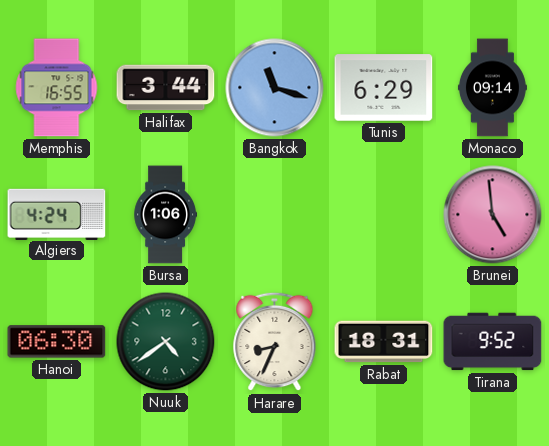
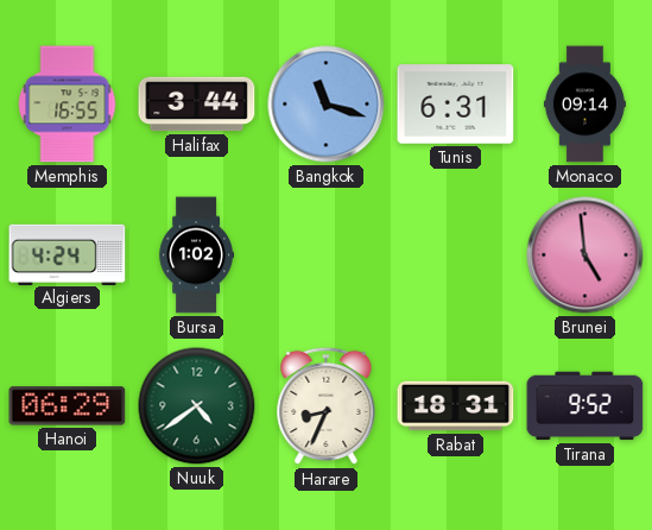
Tunis: 6:29 -> 6:31 (456, 105)
Bursa: 1:06 -> 1:02 (196, 255)
Hanoi: 06:30 -> 06:29 (68, 406)
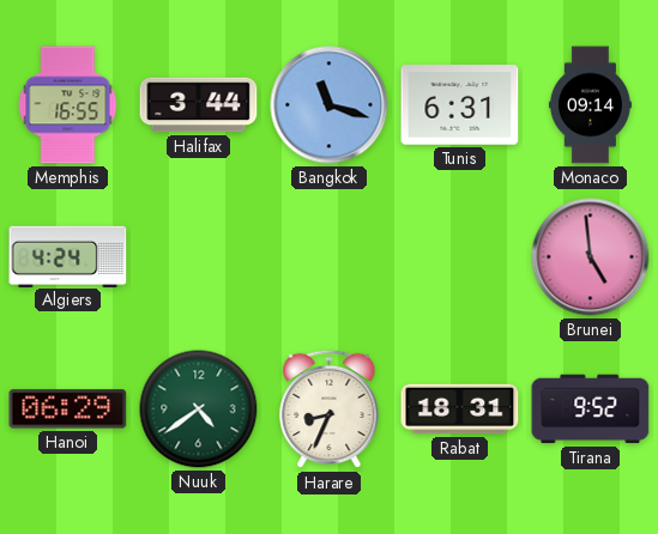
Bursa: 1:02 -> none (196, 255)
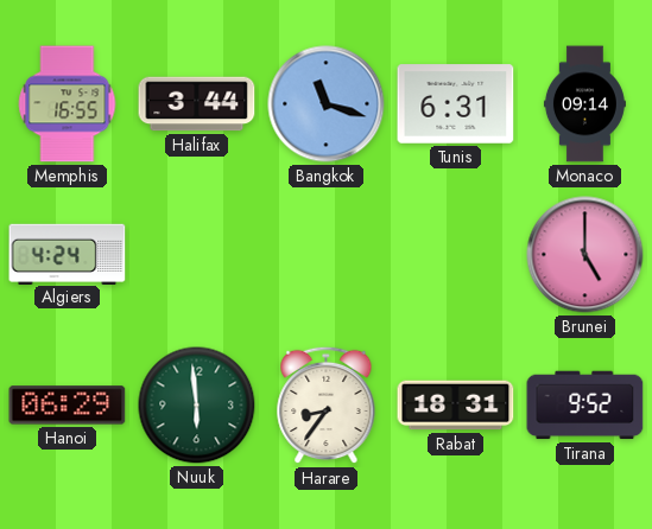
Brunei: 4:59 -> 5:00 (585, 255)
Nuuk: 4:39 -> 5:59 (197, 406)
Harare: 8:34 -> 8:36 (327, 406)
